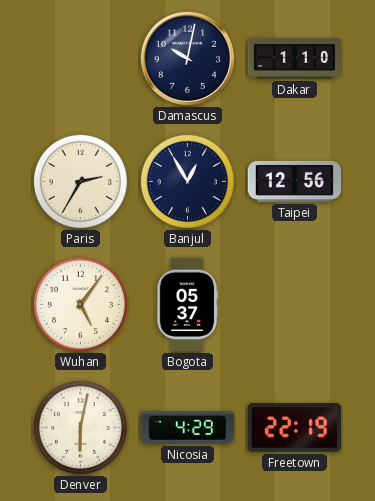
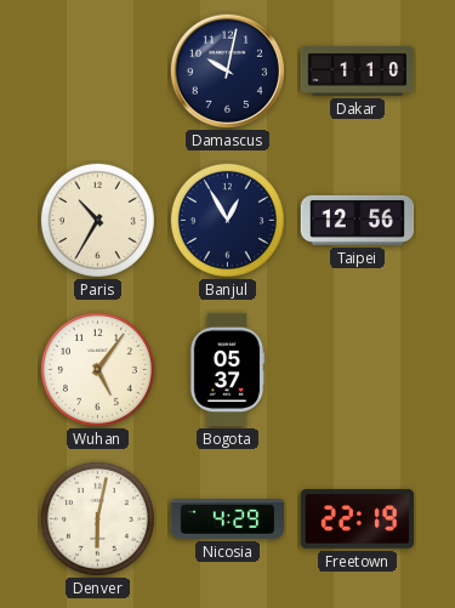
Paris: 2:35 -> 10:35 (97, 220)
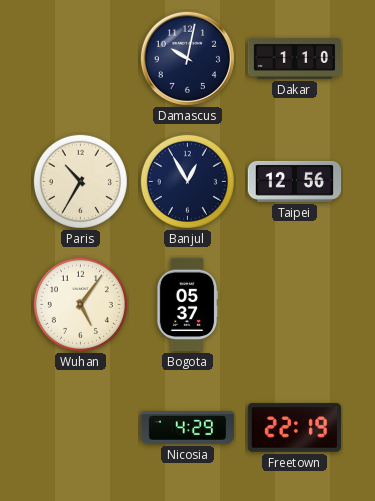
Denver: 6:02 -> none (97, 518)
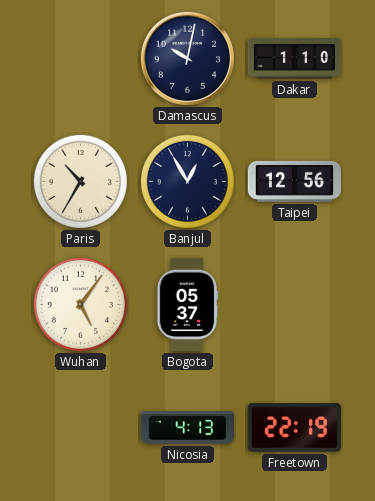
Nicosia: 4:29 -> 4:13 (188, 428)
